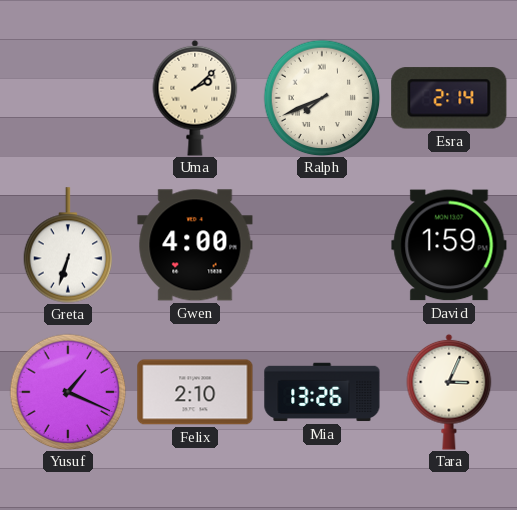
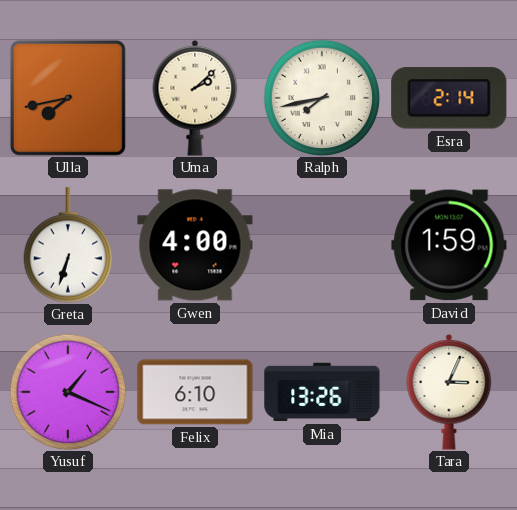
Ulla: none -> 7:43 (68, 98)
Ralph: 7:41 -> 7:43 (322, 98)
Felix: 2:10 -> 6:10 (195, 392)
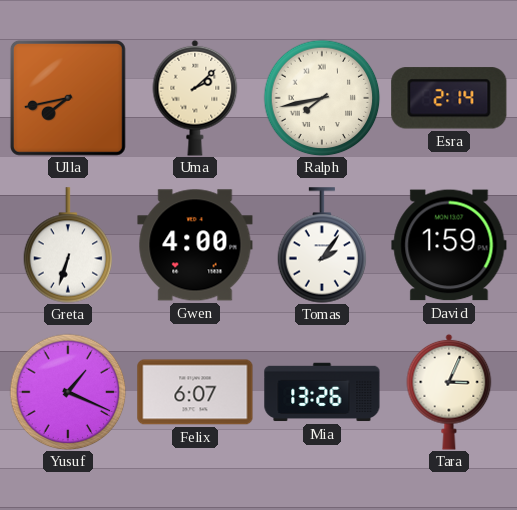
Tomas: none -> 2:06 (322, 245)
Felix: 6:10 -> 6:07 (195, 392)
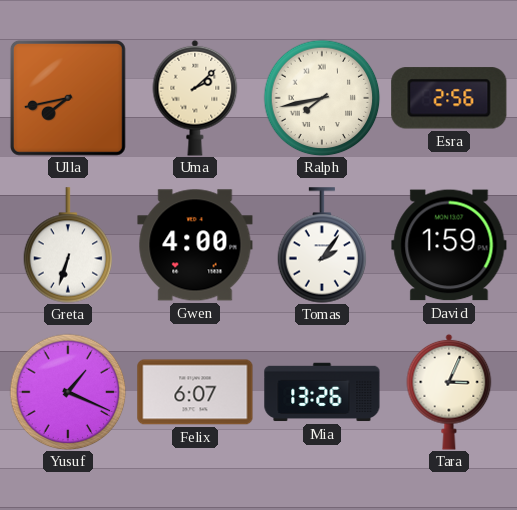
Esra: 2:14 -> 2:56 (449, 98)
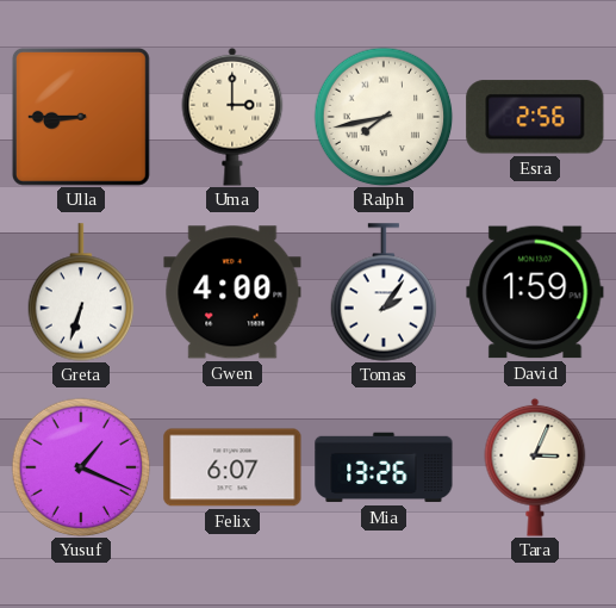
Ulla: 7:43 -> 8:45 (81, 117)
Uma: 2:08 -> 3:00 (232, 117)
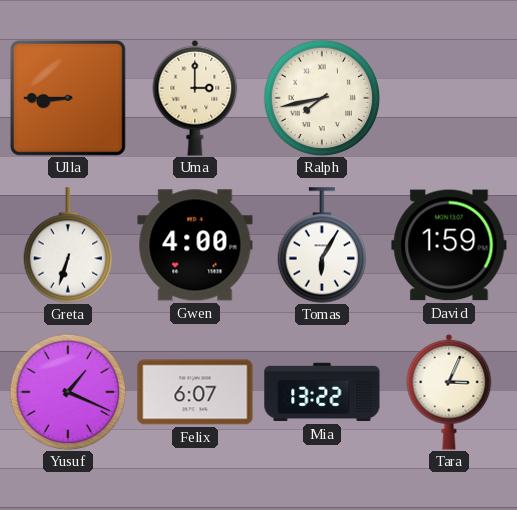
Esra: 2:56 -> none (535, 117)
Tomas: 2:06 -> 6:05 (322, 245)
Mia: 13:26 -> 13:22 (322, 392)
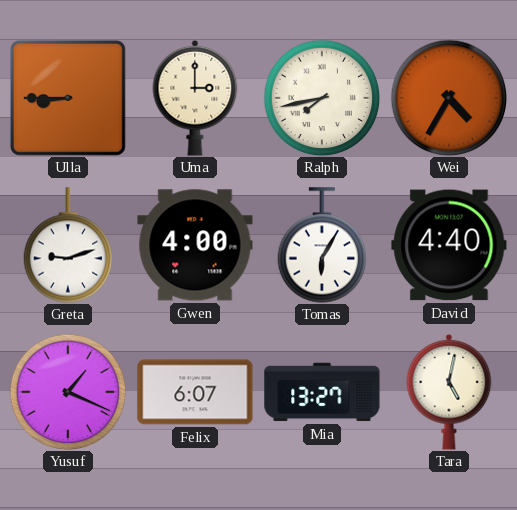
Wei: none -> 4:35 (449, 98)
Greta: 6:33 -> 9:12 (68, 245)
David: 1:59 -> 4:40 (449, 245)
Mia: 13:22 -> 13:27 (322, 392)
Tara: 3:04 -> 5:02 (449, 392)
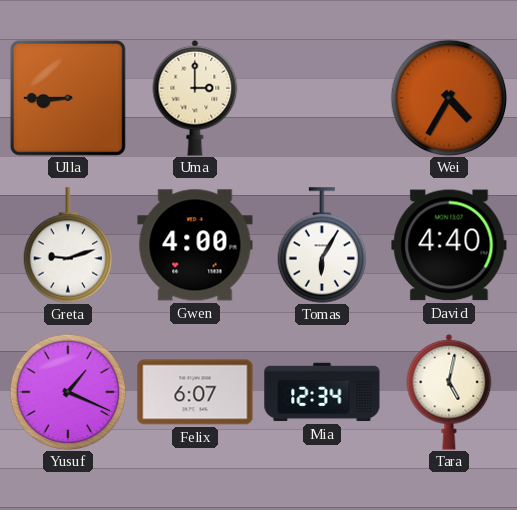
Ralph: 7:43 -> none (322, 98)
Mia: 13:27 -> 12:34 (322, 392)
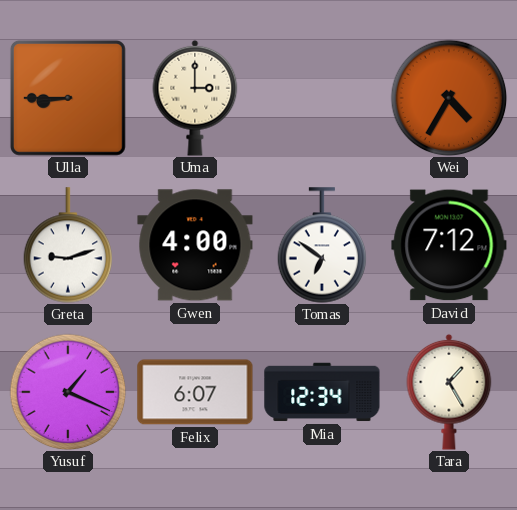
Tomas: 6:05 -> 6:51 (322, 245)
David: 4:40 -> 7:12 (449, 245)
Tara: 5:02 -> 1:25 (449, 392)
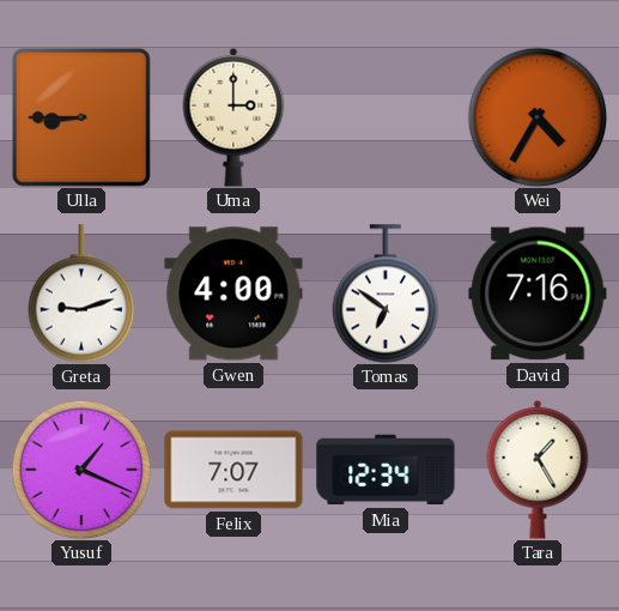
David: 7:12 -> 7:16 (538, 294)
Felix: 6:07 -> 7:07 (233, 470)
